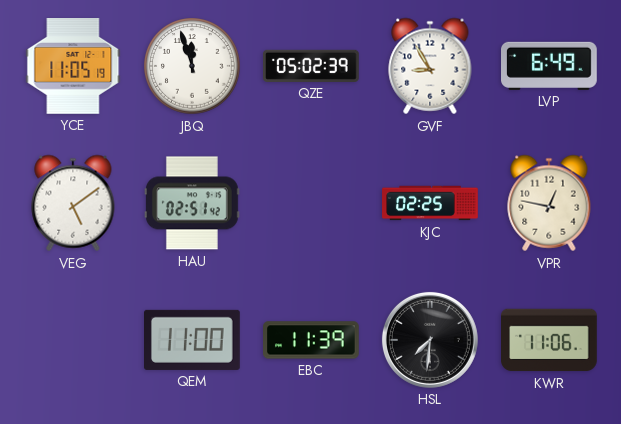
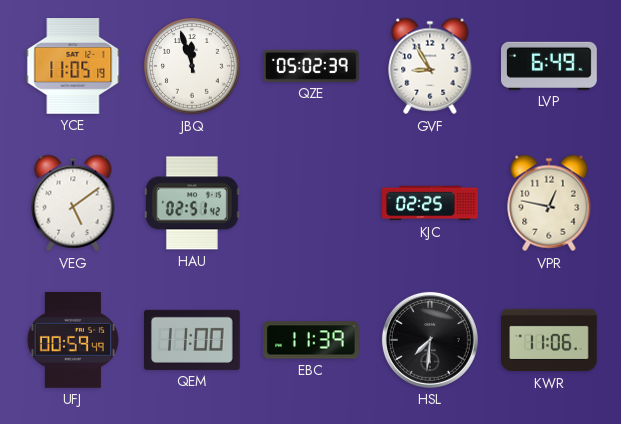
UFJ: none -> 00:59 (73, 341)
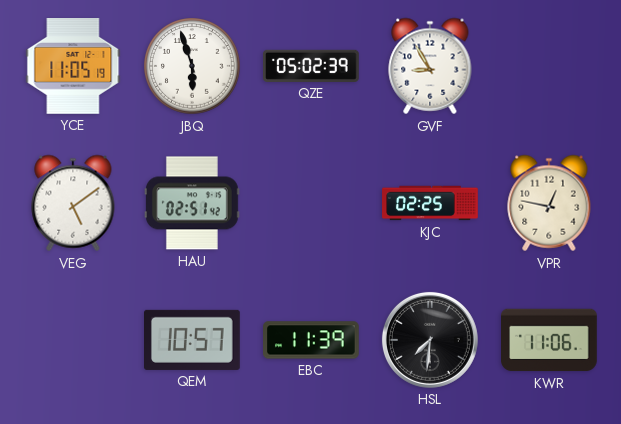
JBQ: 11:57 -> 5:57 (192, 66)
LVP: 6:49 -> none (550, 66)
UFJ: 00:59 -> none (73, 341)
QEM: 11:00 -> 10:57 (193, 340)
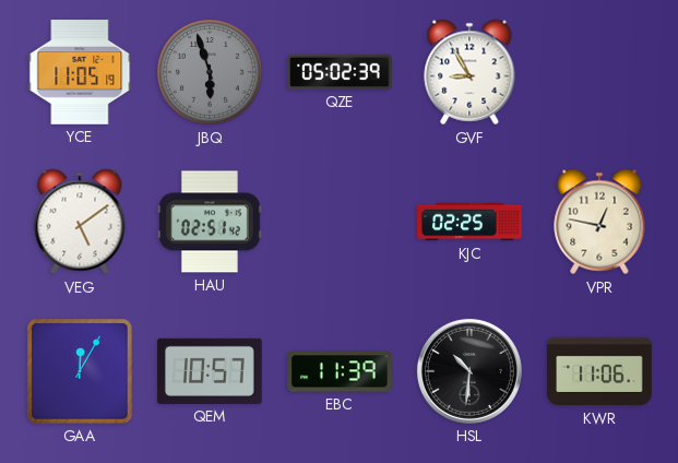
JBQ dial: white -> grey (210, 72)
GAA: none -> 12:05 (81, 372)
HSL: 7:31 -> 10:31 (469, 371)
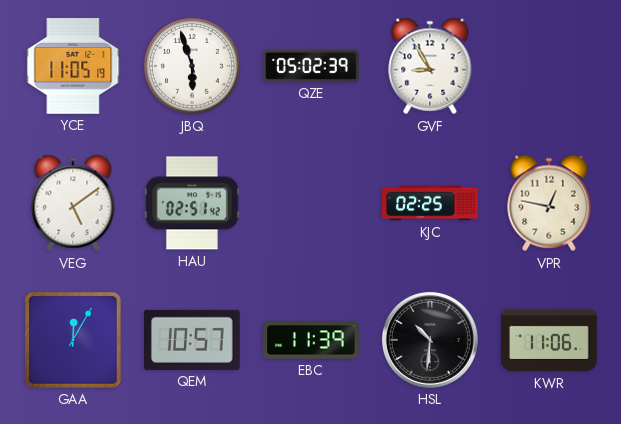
JBQ dial: grey -> white (192, 66)
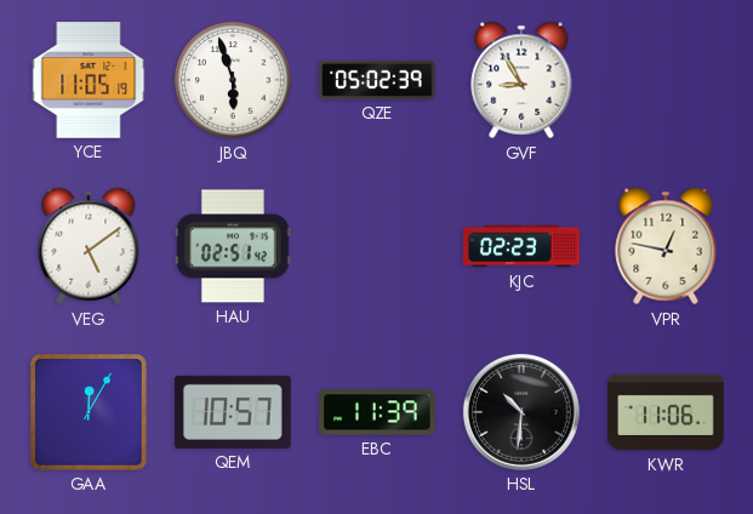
KJC: 02:25 -> 02:23 (521, 246)
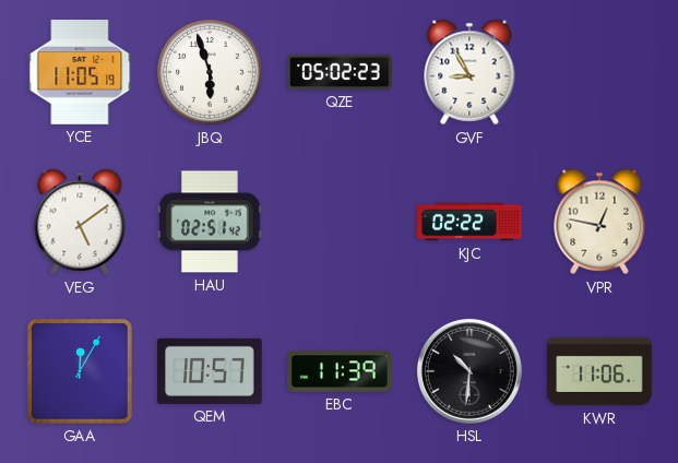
QZE: 05:02:39 -> 05:02:23 (341, 72)
KJC: 02:23 -> 02:22 (469, 222)
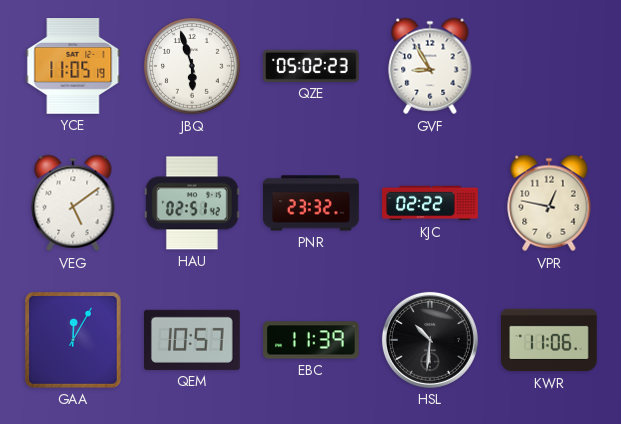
PNR: none -> 23:32 (312, 203)
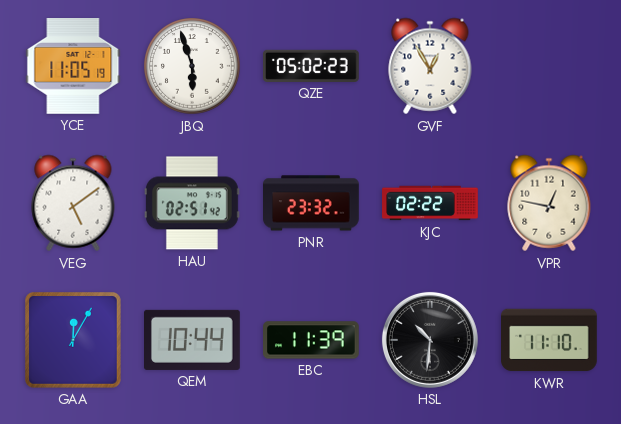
GVF: 8:55 -> 12:55 (430, 66)
QEM: 10:57 -> 10:44 (193, 340)
KWR: 11:06 -> 11:10 (550, 340)
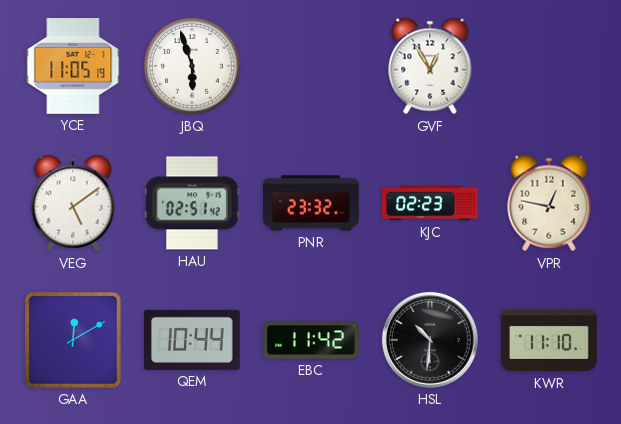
QZE: 05:02 -> none (312, 66)
KJC: 02:22 -> 02:23 (430, 203)
GAA: 12:05 -> 12:10 (74, 341)
EBC: 11:39 -> 11:42 (311, 340)
